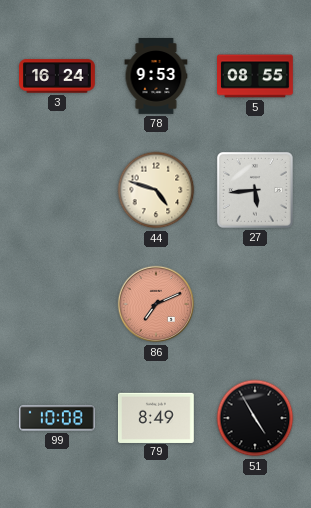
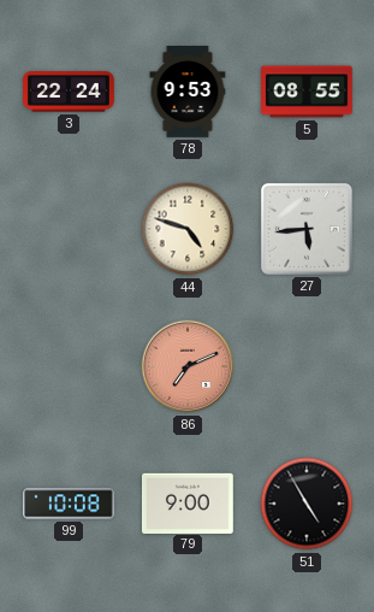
3: 16:24 -> 22:24 (70, 92)
79: 8:49 -> 9:00 (189, 502)
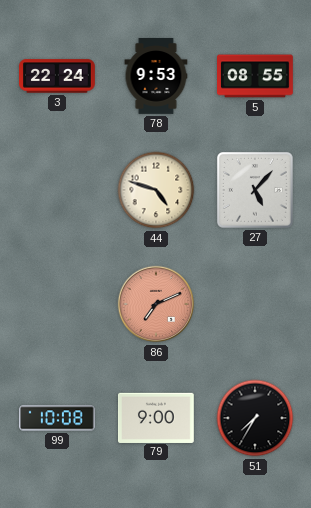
27: 5:44 -> 5:07 (255, 190)
51: 4:55 -> 7:35 (255, 418)
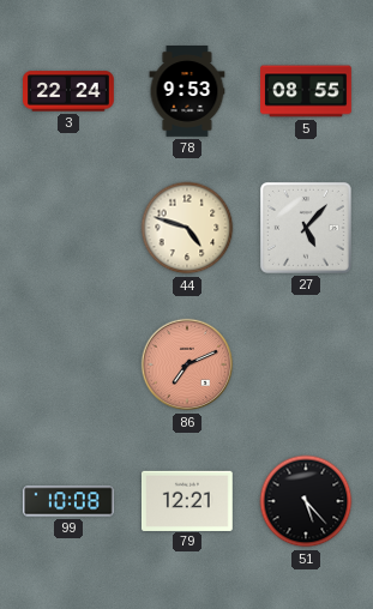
79: 9:00 -> 12:21 (188, 500)
51: 7:35 -> 5:23 (306, 501)
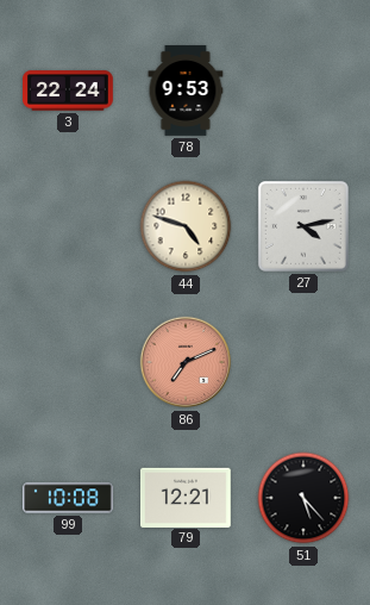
5: 08:55 -> none (307, 91)
27: 5:07 -> 4:13 (303, 226)
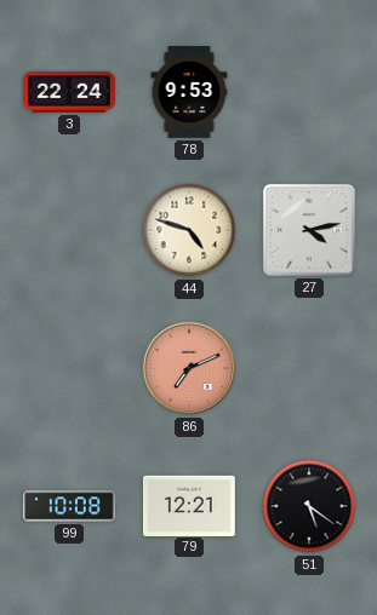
51: 5:23 -> 5:21 (309, 506)
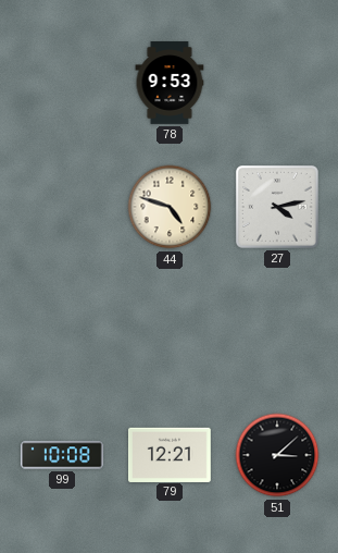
3: 22:24 -> none (70, 92)
86: 7:11 -> none (189, 368)
51: 5:21 -> 3:08 (277, 455)
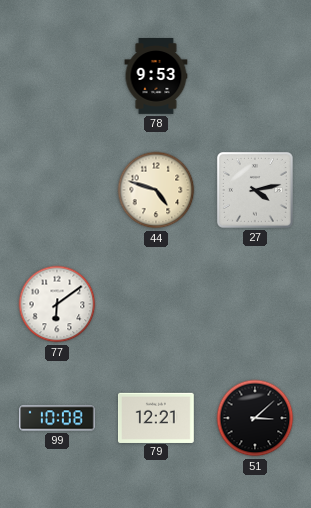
77: none -> 6:09 (57, 304)
